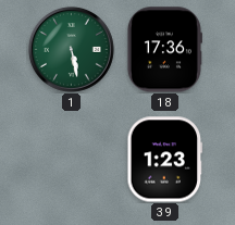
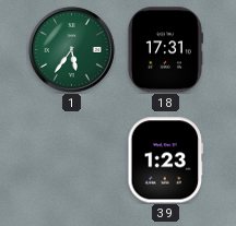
1: 5:28 -> 5:36 (71, 49)
18: 17:36 -> 17:31 (165, 50)
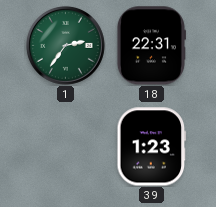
1: 5:36 -> 2:36 (65, 45)
18: 17:31 -> 22:31 (151, 46)
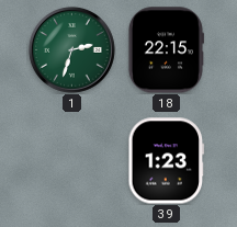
1: 2:36 -> 2:33 (71, 49)
18: 22:31 -> 22:15 (166, 50)
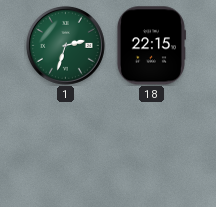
39: 1:23 -> none (167, 161)
